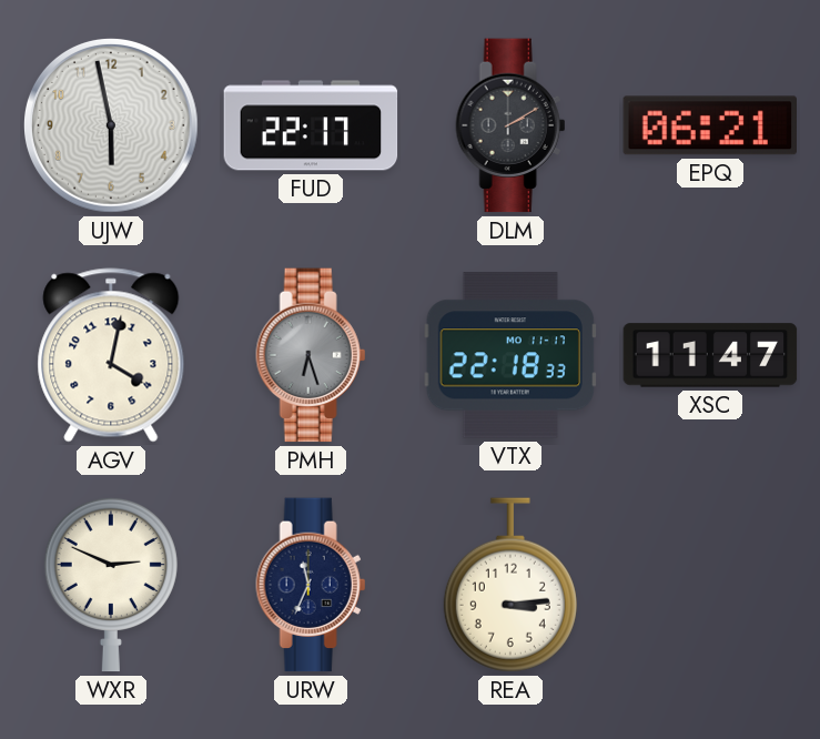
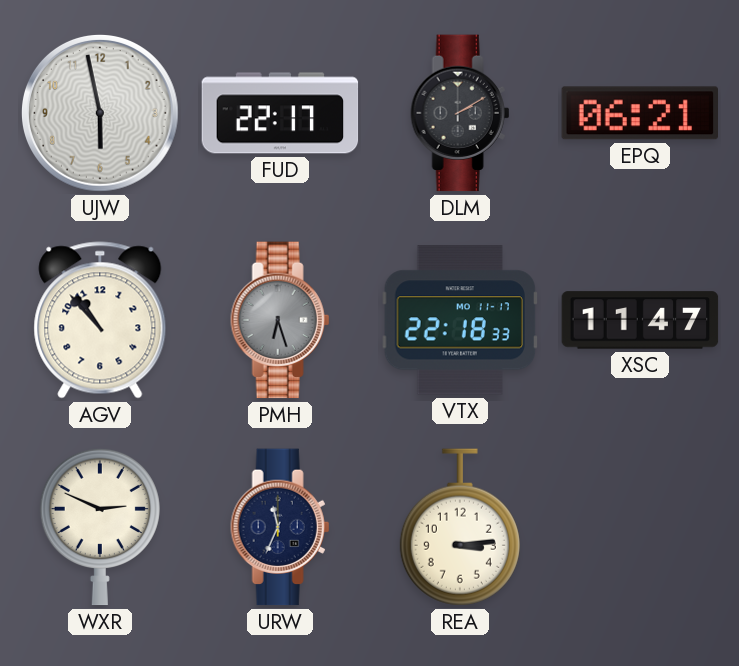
AGV: 4:02 -> 10:53 (100, 320)
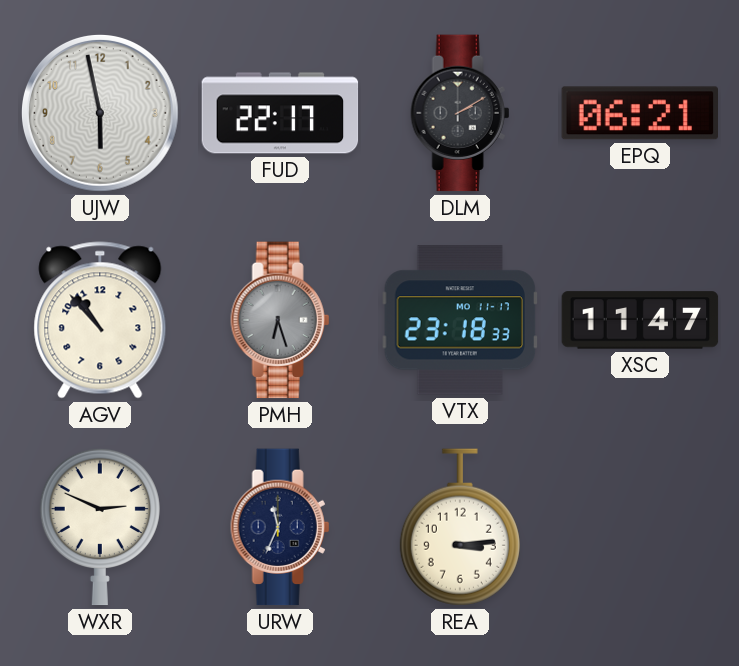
VTX: 22:18 -> 23:18 (460, 320)
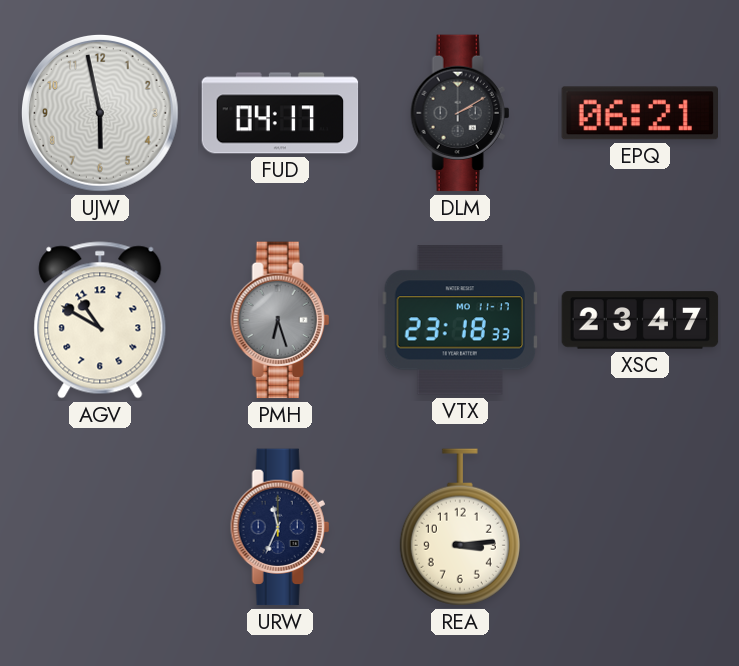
FUD: 22:17 -> 04:17 (280, 113)
AGV: 10:53 -> 10:50 (100, 320)
XSC: 11:47 -> 23:47 (640, 320)
WXR: 2:49 -> none (100, 527)
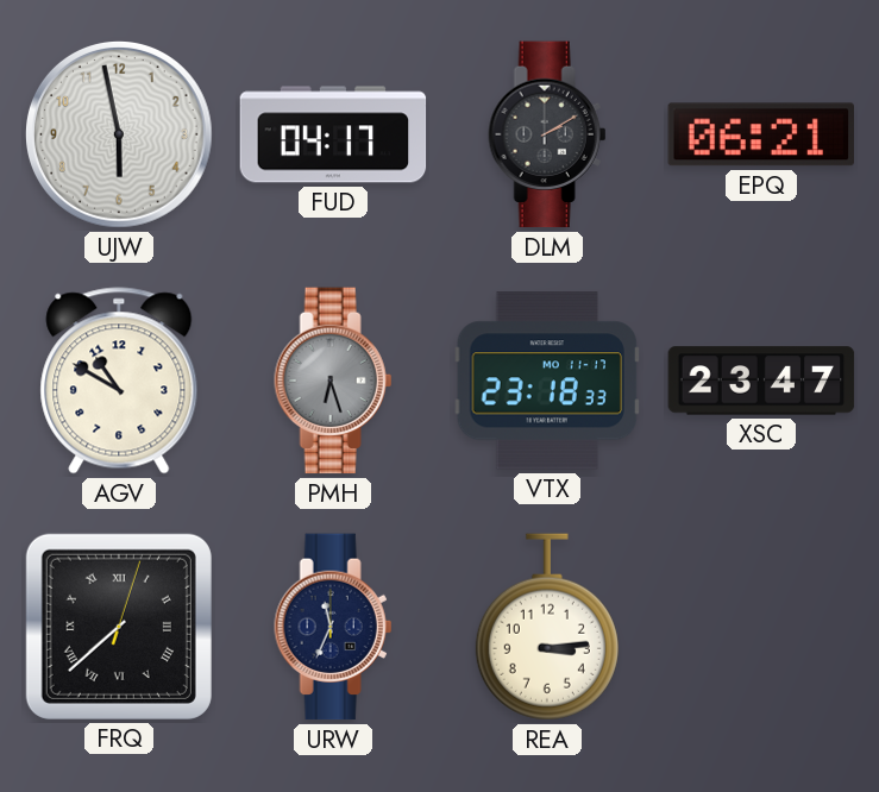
FRQ: none -> 7:38 (119, 627)
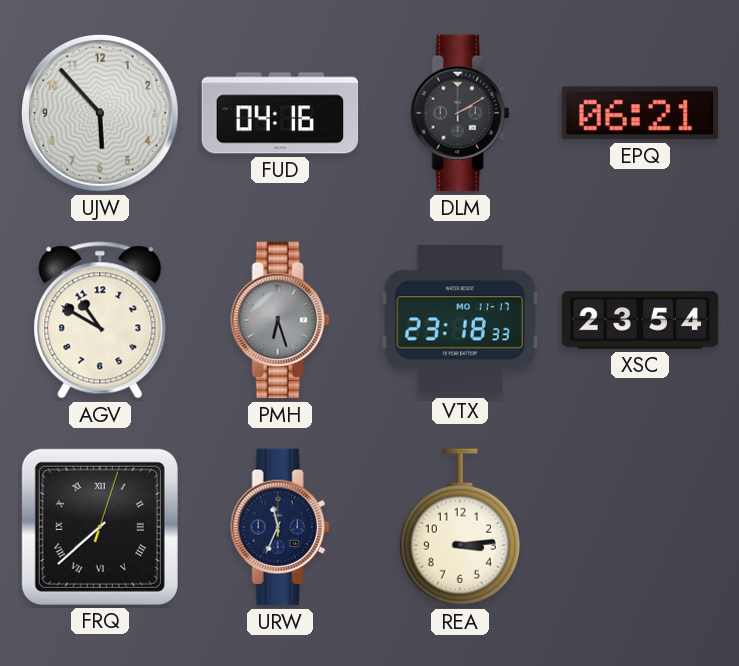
UJW: 5:58 -> 5:53 (101, 114)
FUD: 04:17 -> 04:16 (280, 113)
XSC: 23:47 -> 23:54 (640, 320)
